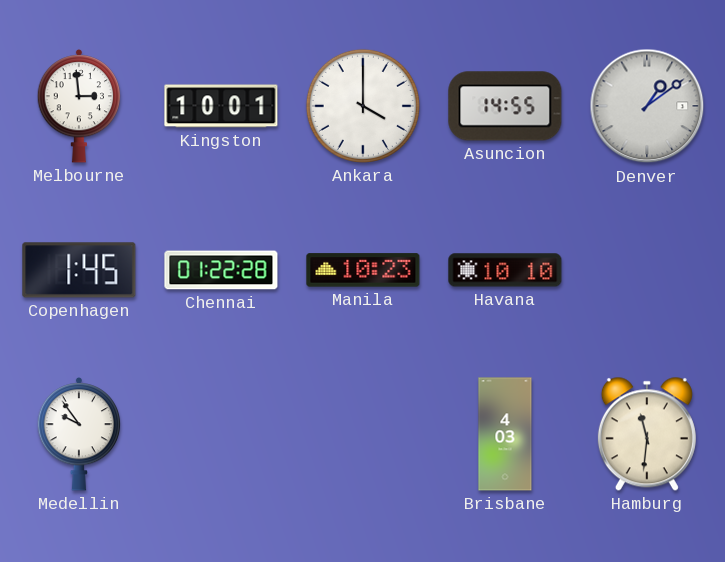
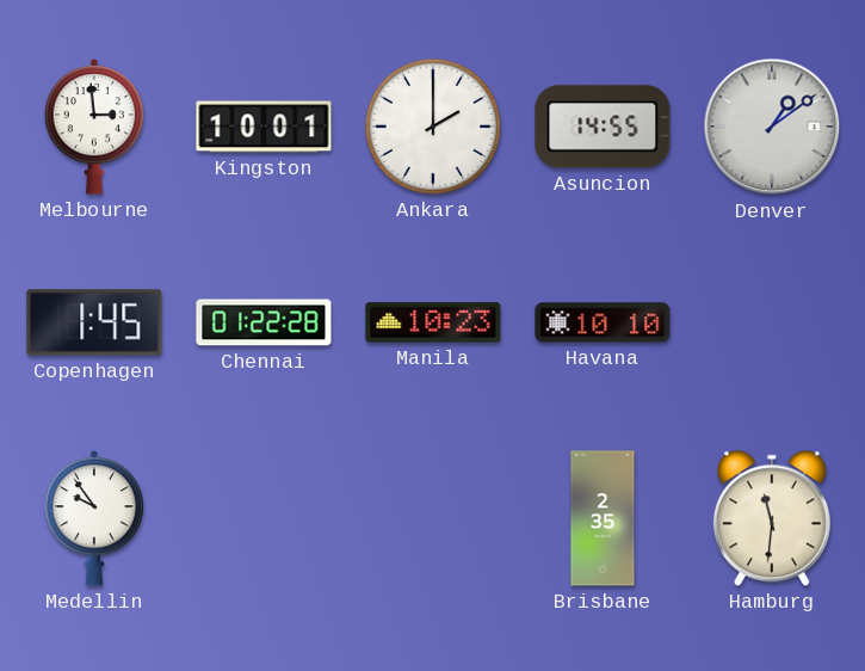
Ankara: 4:00 -> 2:00 (433, 127)
Brisbane: 4:03 -> 2:35 (603, 518)
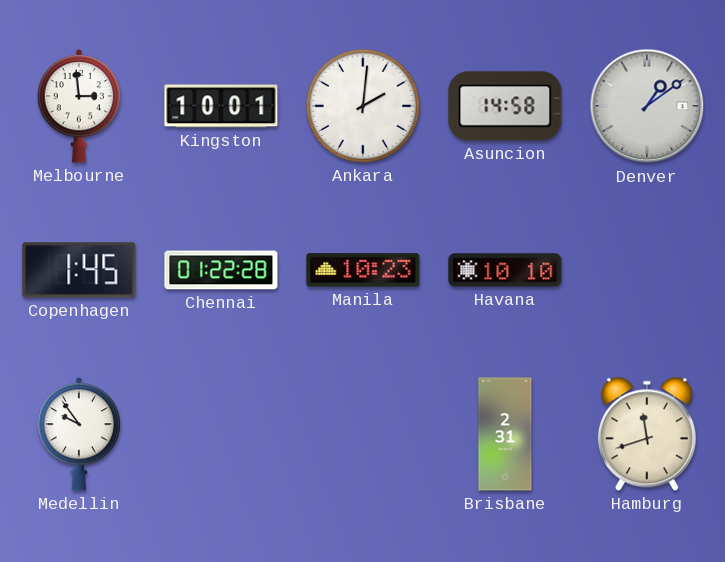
Ankara: 2:00 -> 2:01 (363, 106)
Asuncion: 14:55 -> 14:58 (505, 106)
Brisbane: 2:35 -> 2:31 (505, 434)
Hamburg: 11:31 -> 11:42 (647, 434)
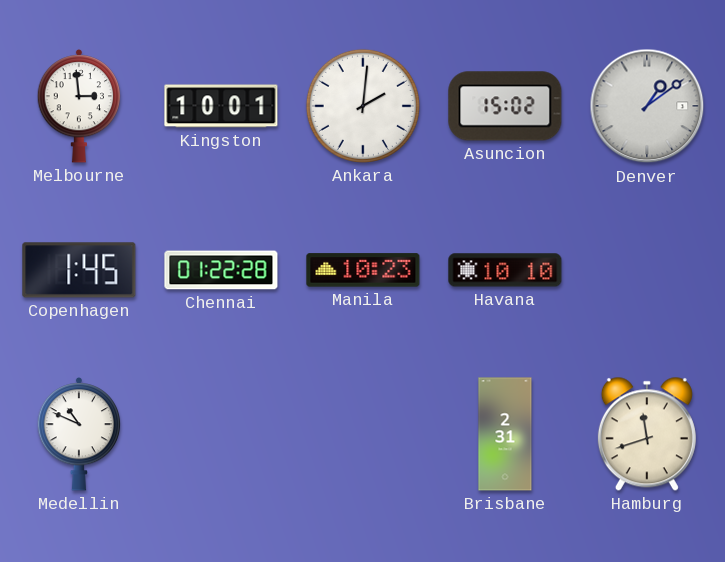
Asuncion: 14:58 -> 15:02 (505, 106)
Medellin: 9:54 -> 10:49 (79, 434)
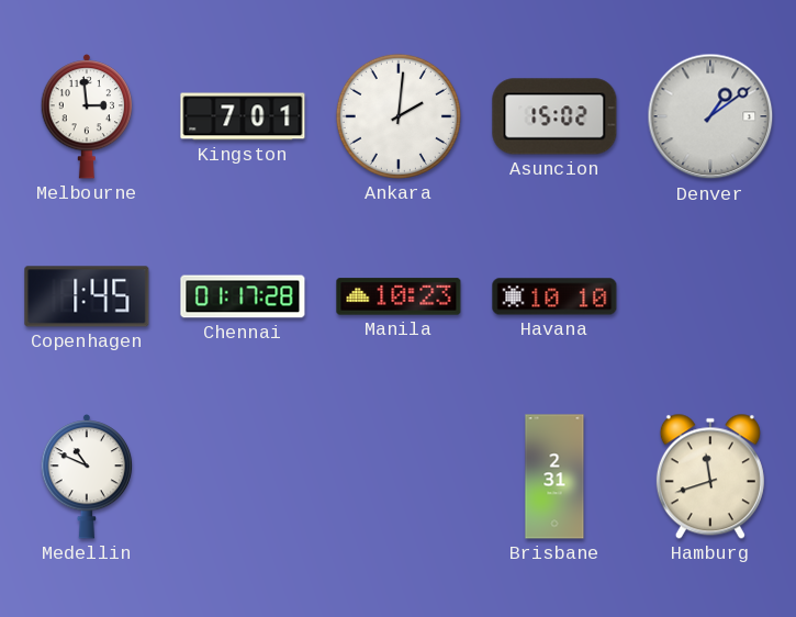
Kingston: 10:01 -> 7:01 (243, 116)
Chennai: 01:22 -> 01:17 (243, 296)
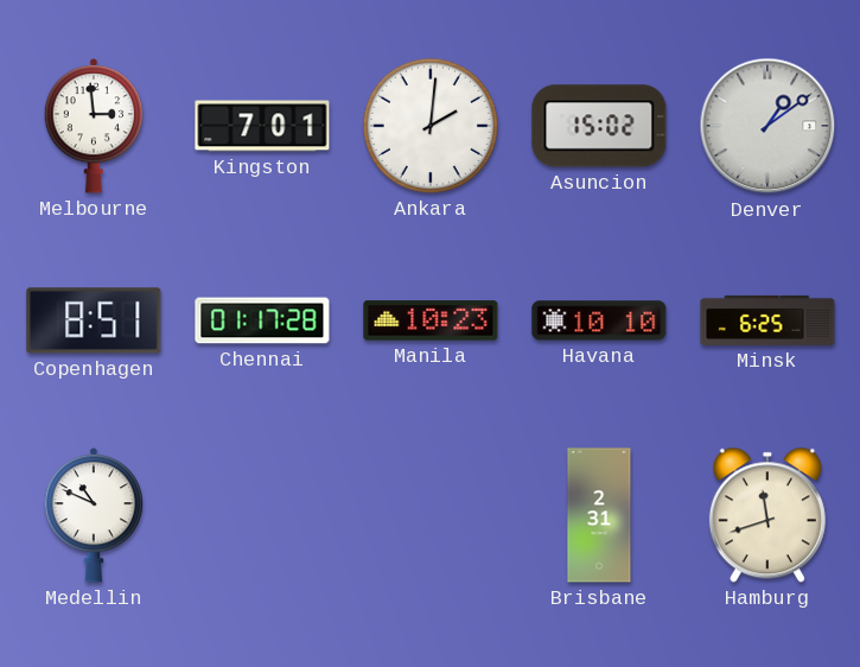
Copenhagen: 1:45 -> 8:51 (94, 320)
Minsk: none -> 6:25 (767, 320)
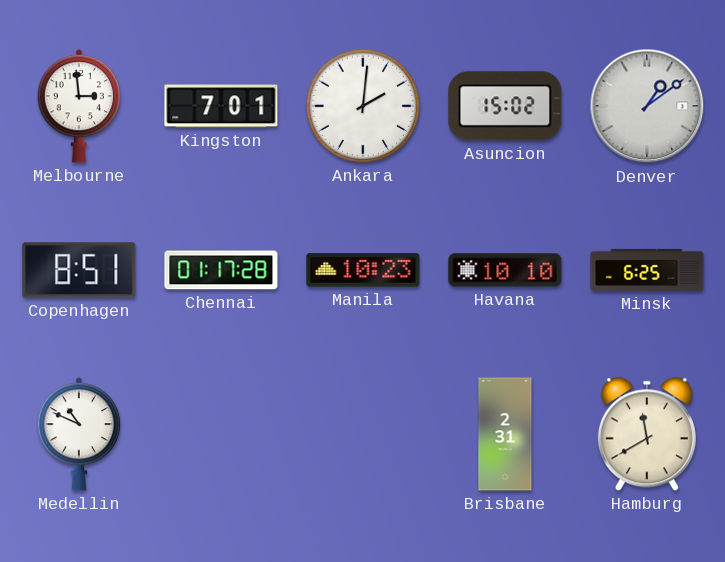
Hamburg: 11:42 -> 11:40 (647, 434)
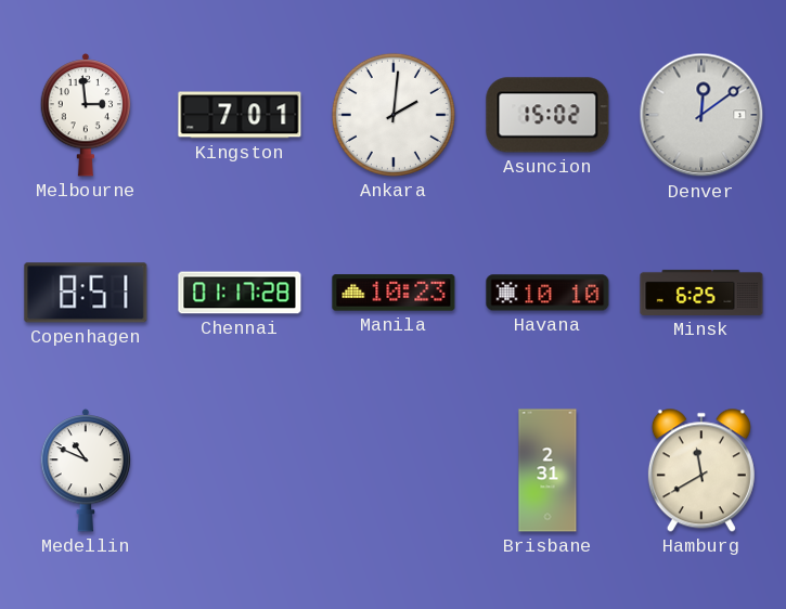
Denver: 1:09 -> 12:09 (701, 115)
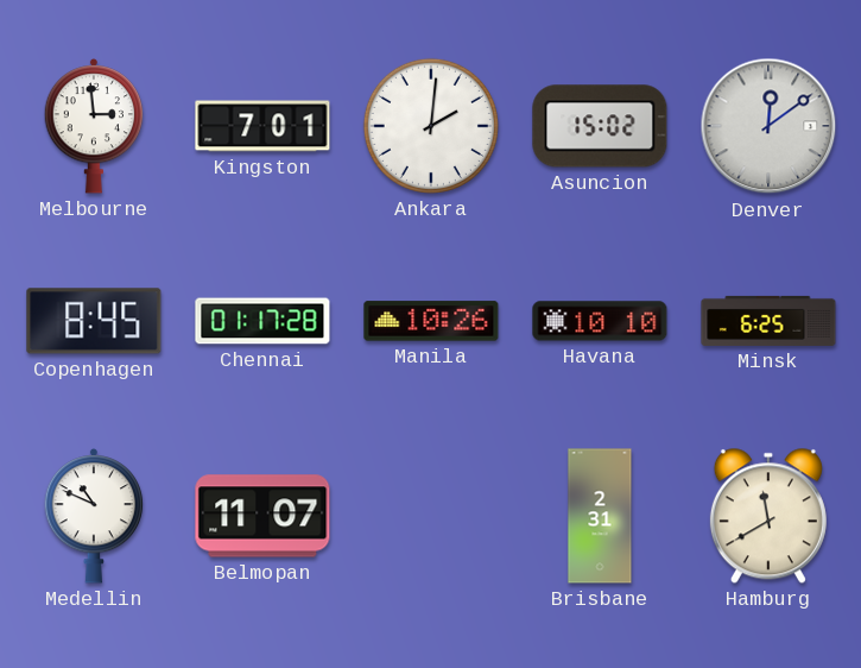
Copenhagen: 8:51 -> 8:45 (94, 321)
Manila: 10:23 -> 10:26 (431, 321)
Belmopan: none -> 11:07 (262, 516)
